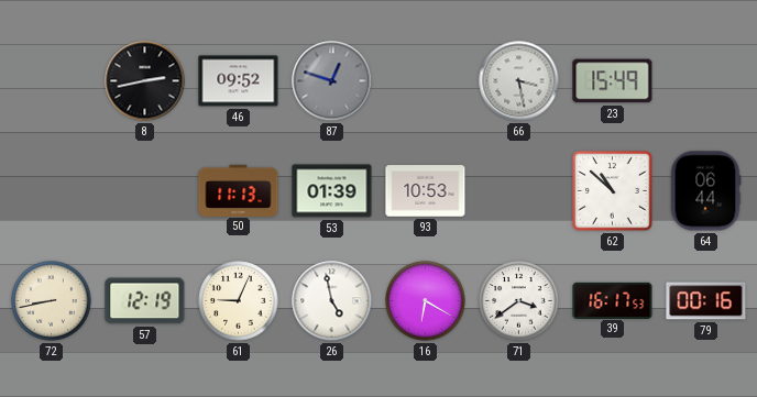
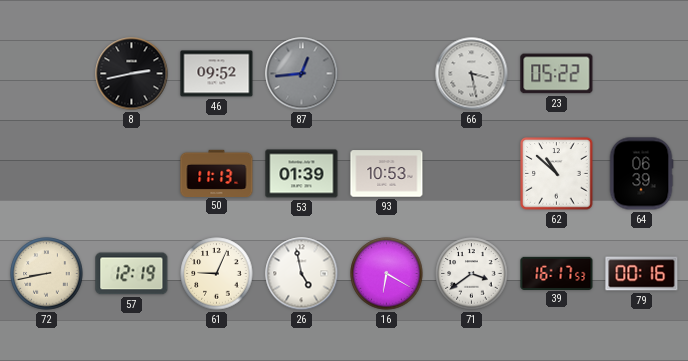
87: 12:48 -> 12:44 (302, 74)
23: 15:49 -> 05:22 (557, 74)
64: 06:44 -> 06:39 (641, 174)
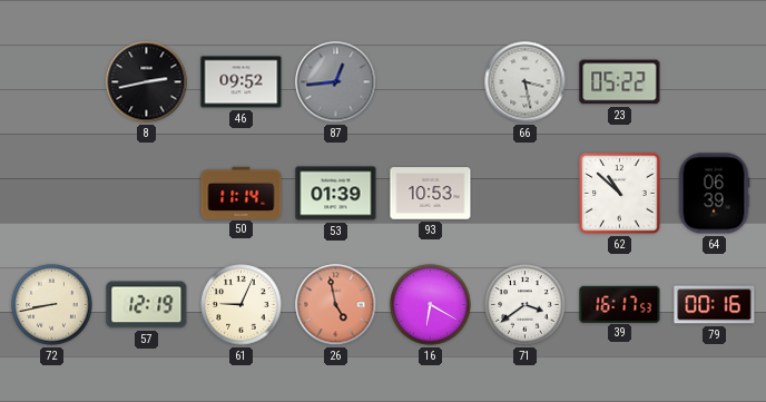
50: 11:13 -> 11:14 (242, 193)
26 dial: white -> salmon (336, 305)
